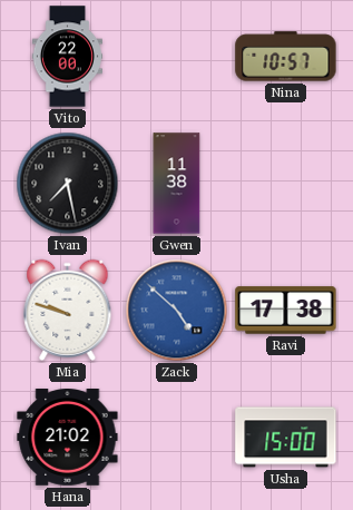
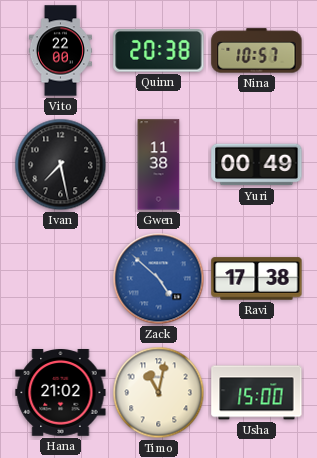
Quinn: none -> 20:38 (159, 51)
Yuri: none -> 00:49 (257, 165)
Mia: 9:48 -> none (68, 310)
Timo: none -> 11:02 (159, 393)
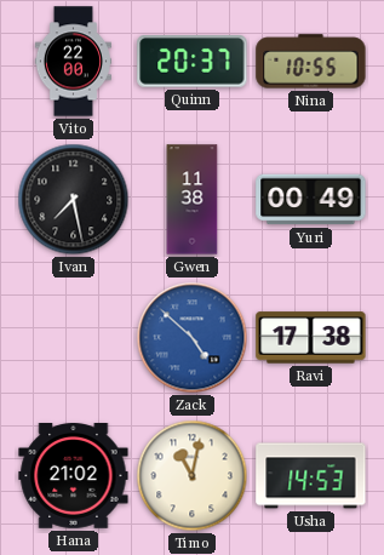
Quinn: 20:38 -> 20:37 (193, 62)
Nina: 10:57 -> 10:55 (311, 62)
Usha: 15:00 -> 14:53 (311, 476)
